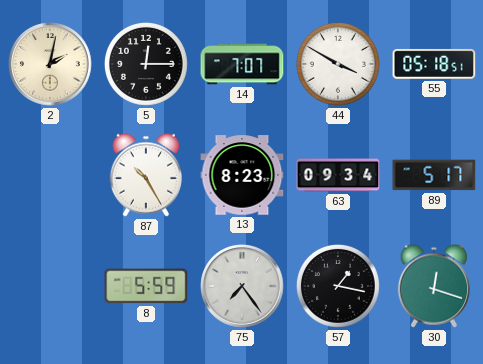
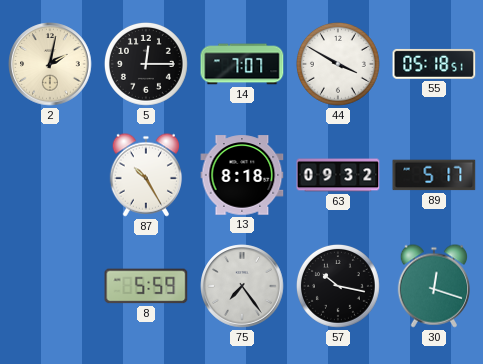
13: 8:23 -> 8:18 (242, 175)
63: 09:34 -> 09:32 (338, 175)
57: 1:17 -> 10:17 (338, 286)
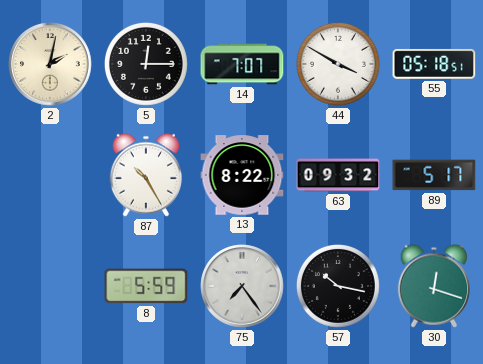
13: 8:18 -> 8:22 (242, 175)
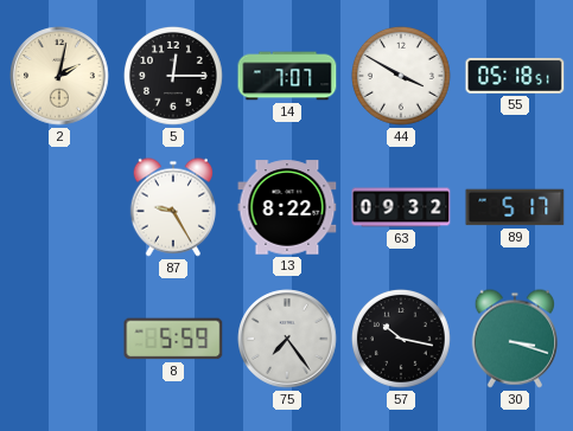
87: 10:25 -> 9:25 (172, 207)
30: 12:18 -> 3:18 (514, 339)
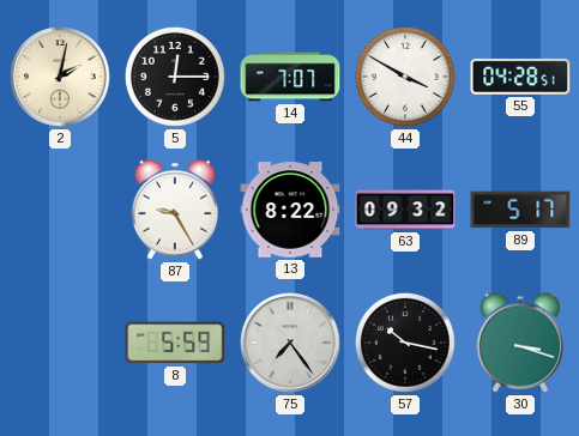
55: 05:18 -> 04:28 (520, 77)
